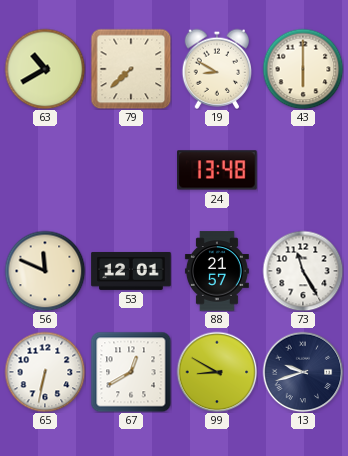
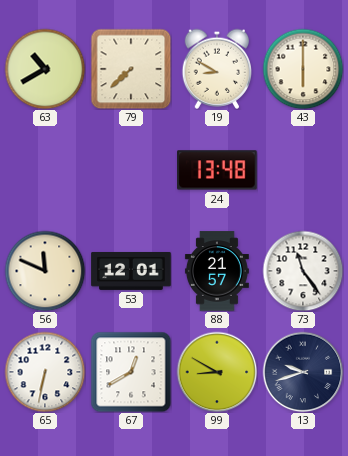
73: 11:25 -> 11:24 (303, 271)
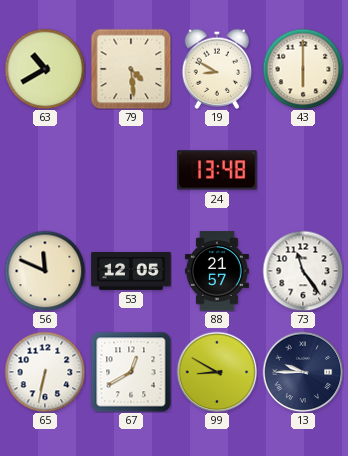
79: 7:38 -> 4:29 (131, 69)
53: 12:01 -> 12:05 (131, 271)
13: 9:42 -> 9:45 (303, 372)
